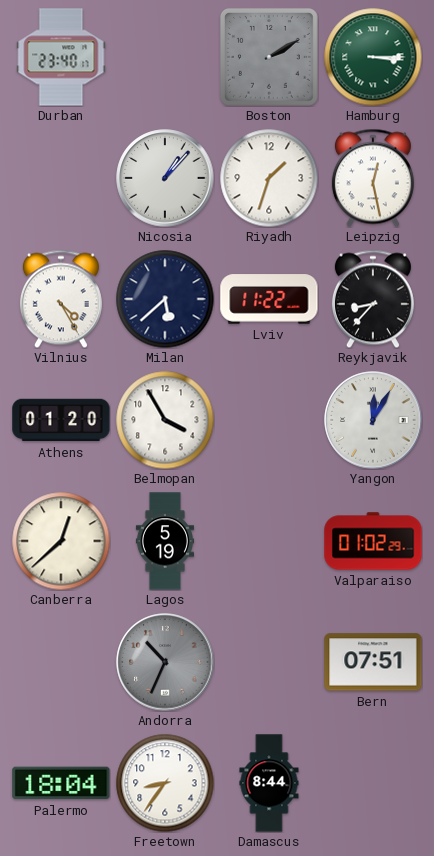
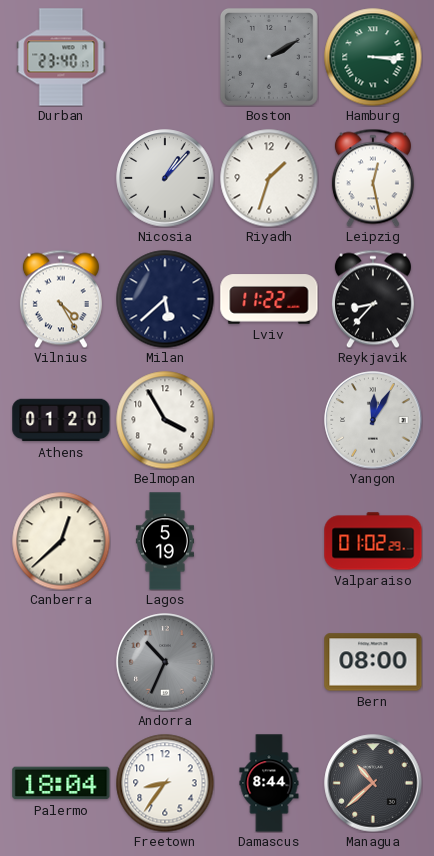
Bern: 07:51 -> 08:00 (373, 662)
Managua: none -> 10:38 (373, 783)
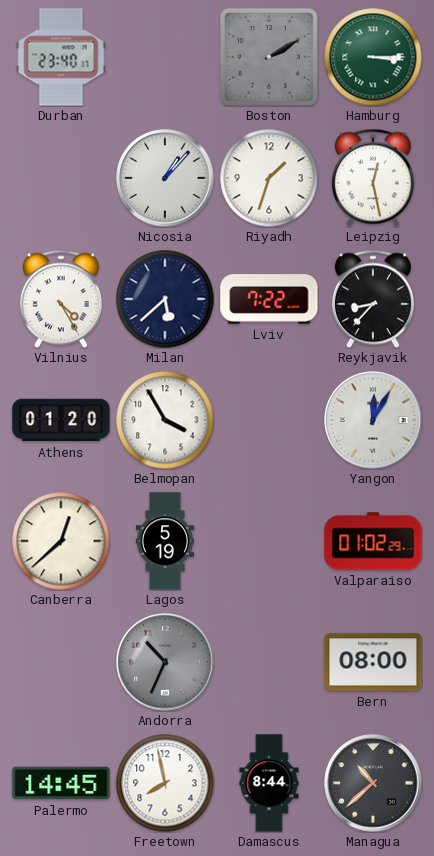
Lviv: 11:22 -> 7:22 (269, 299)
Palermo: 18:04 -> 14:45 (61, 783)
Freetown: 8:36 -> 7:58 (165, 783)
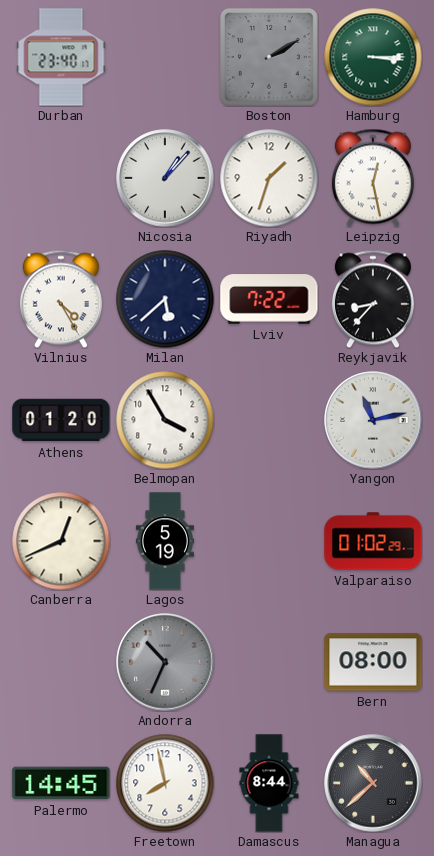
Yangon: 12:05 -> 11:13 (373, 420)
Canberra: 12:38 -> 12:41 (61, 541)
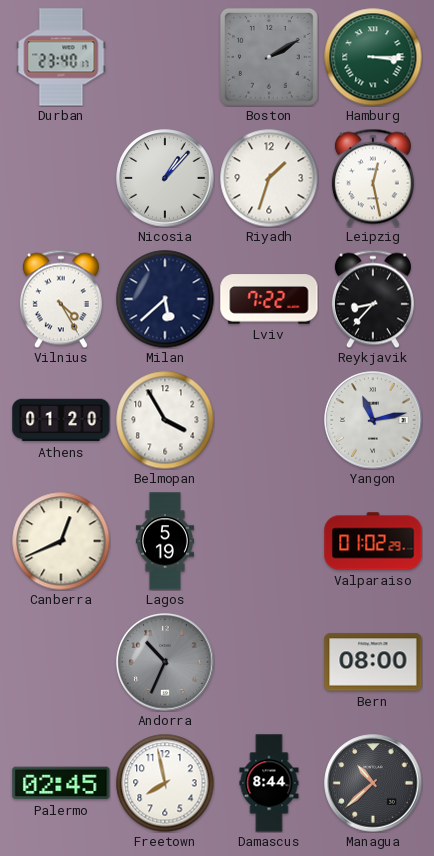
Palermo: 14:45 -> 02:45 (61, 783)
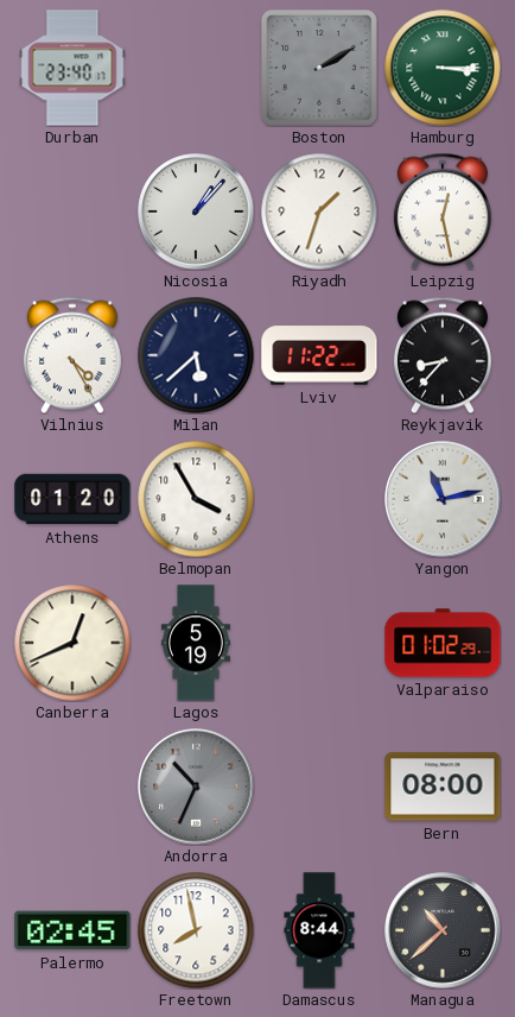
Lviv: 7:22 -> 11:22 (319, 355)
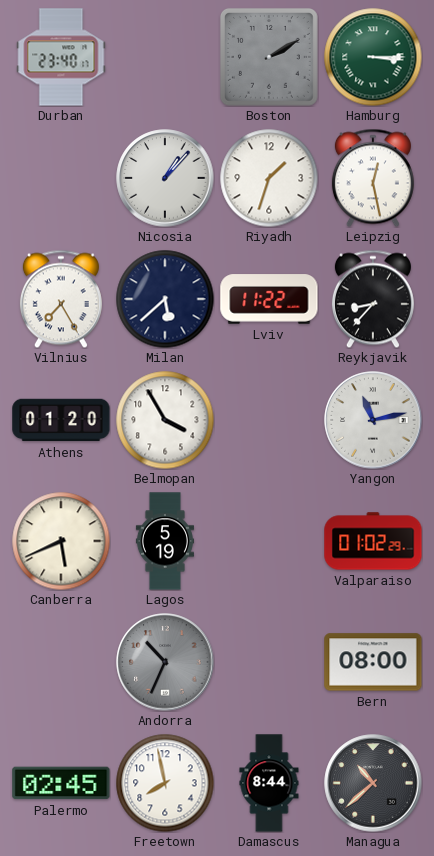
Vilnius: 4:25 -> 7:25 (61, 299)
Canberra: 12:41 -> 5:41 (61, 541)
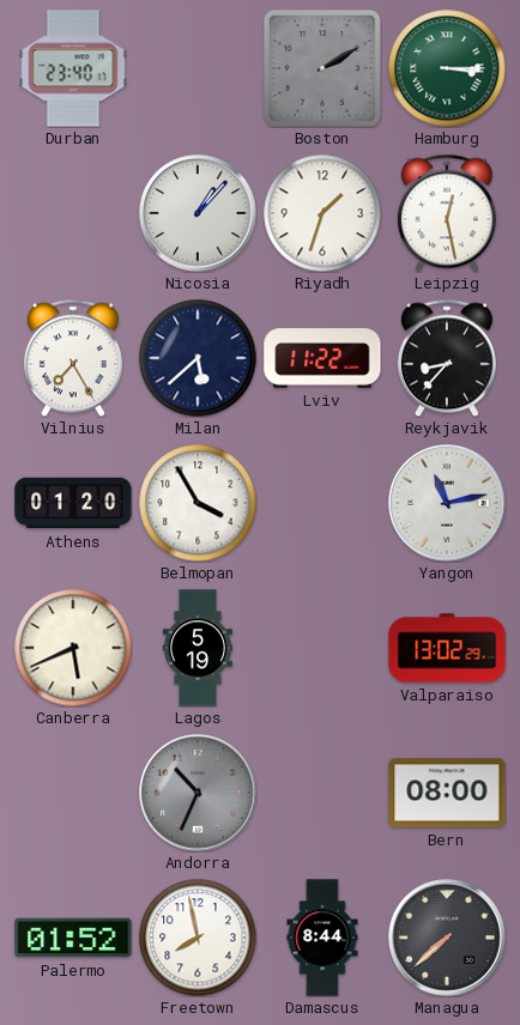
Valparaiso: 01:02 -> 13:02 (447, 648)
Palermo: 02:45 -> 01:52 (73, 938)
Managua: 10:38 -> 7:38 (447, 938)
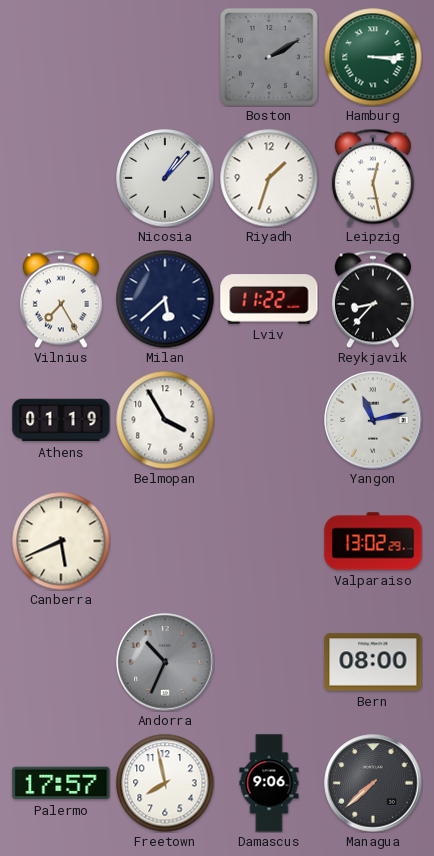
Durban: 23:40 -> none (73, 68)
Athens: 01:20 -> 01:19 (61, 420)
Lagos: 5:19 -> none (198, 648)
Palermo: 01:52 -> 17:57 (61, 783)
Damascus: 8:44 -> 9:06 (269, 783)
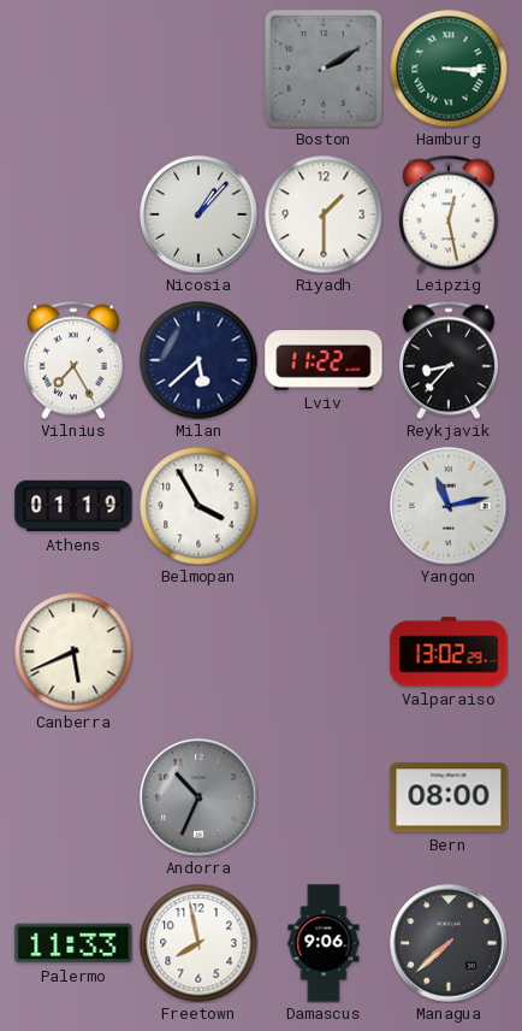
Riyadh: 1:33 -> 1:30 (324, 214)
Palermo: 17:57 -> 11:33 (73, 943)
